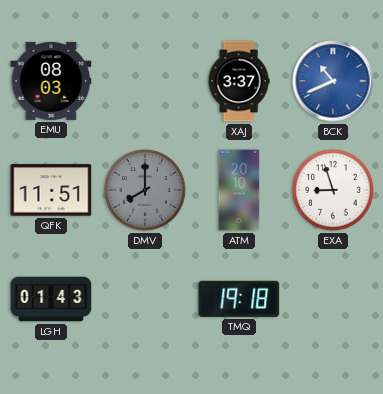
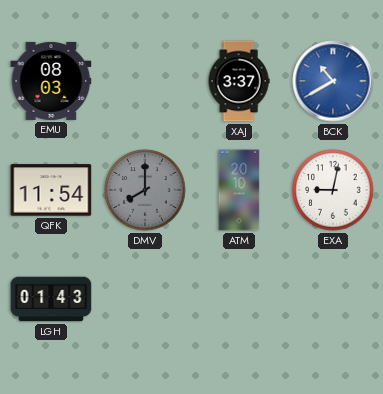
BCK: 10:41 -> 10:40 (333, 81)
QFK: 11:51 -> 11:54 (51, 190)
EXA: 8:57 -> 9:02 (333, 190)
TMQ: 19:18 -> none (239, 299)
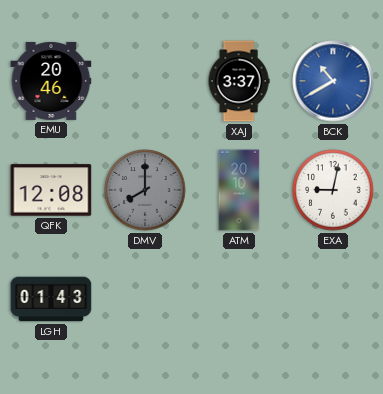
EMU: 08:03 -> 20:46 (51, 81)
QFK: 11:54 -> 12:08 (51, 190)
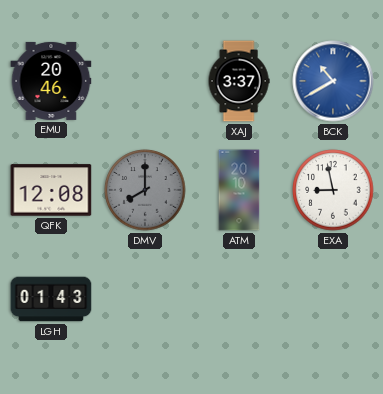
EXA: 9:02 -> 8:58 (333, 190)
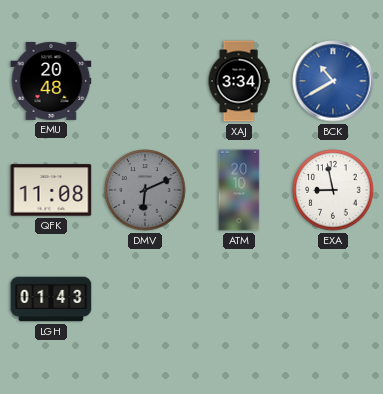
EMU: 20:46 -> 20:48 (51, 81)
XAJ: 3:37 -> 3:34 (239, 81)
QFK: 12:08 -> 11:08 (51, 190)
DMV: 8:00 -> 6:11 (145, 190)
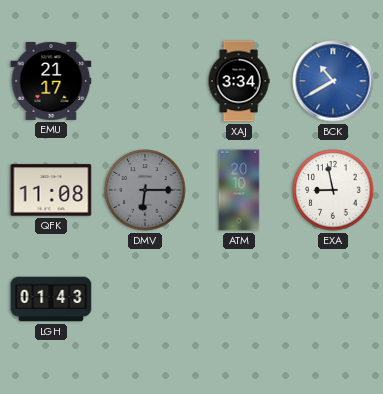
EMU: 20:48 -> 21:17 (51, 81)
DMV: 6:11 -> 6:15 (145, 190)
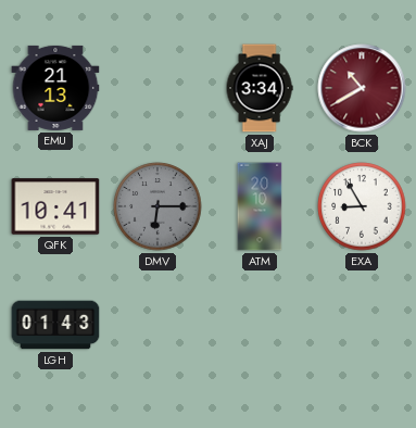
EMU: 21:17 -> 21:13 (55, 88)
BCK dial: blue -> burgundy (362, 88)
QFK: 11:08 -> 10:41 (55, 206)
EXA: 8:58 -> 8:55 (362, 206)
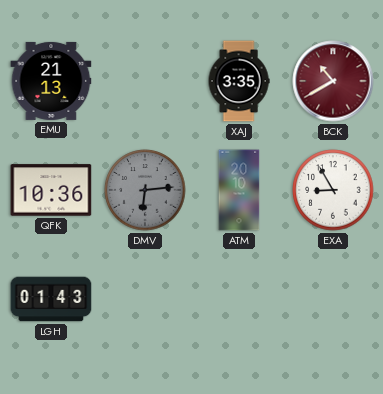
XAJ: 3:34 -> 3:35 (239, 81)
QFK: 10:41 -> 10:36 (51, 190)
DMV: 6:15 -> 6:14 (145, 190)
